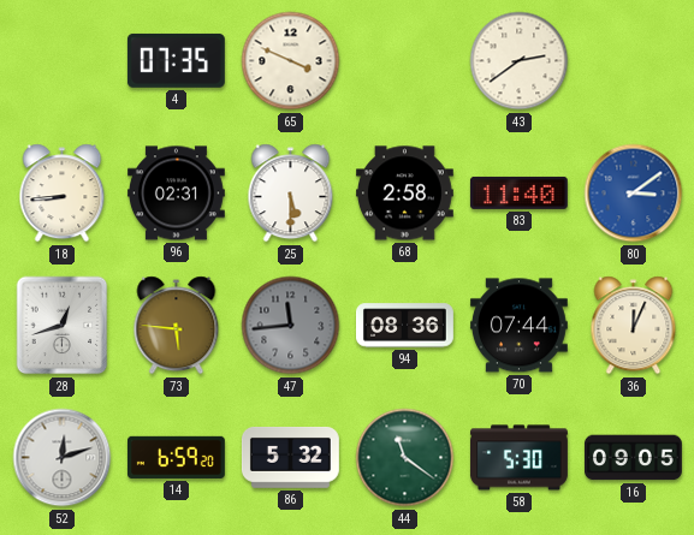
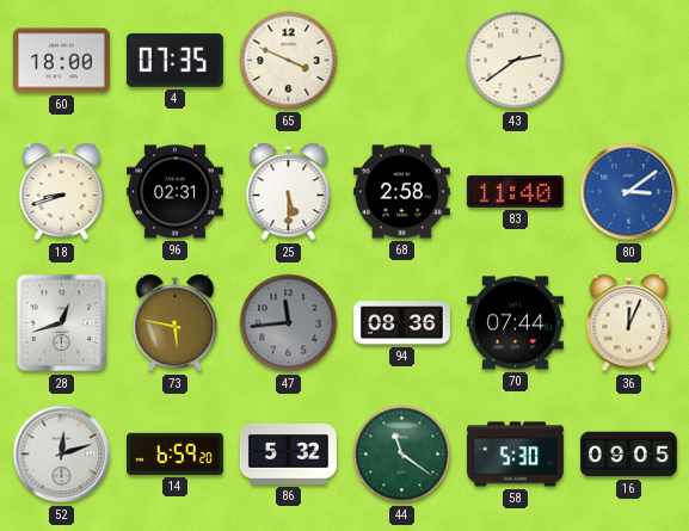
60: none -> 18:00 (61, 61)
18: 8:44 -> 8:42 (62, 192)
73: 5:46 -> 5:47 (176, 323)
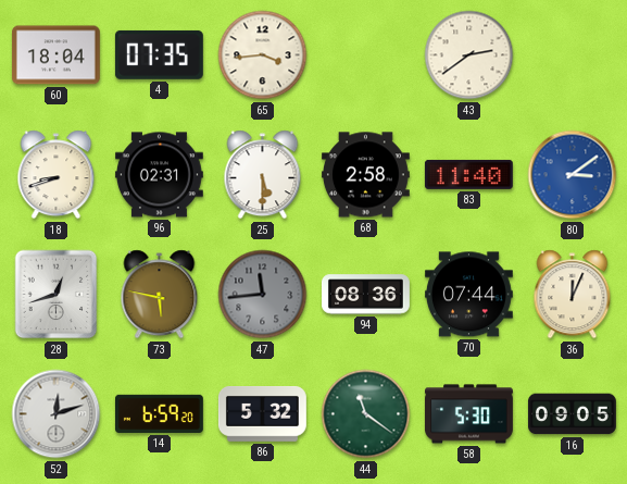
60: 18:00 -> 18:04 (55, 55)
65: 3:49 -> 3:44 (263, 55)
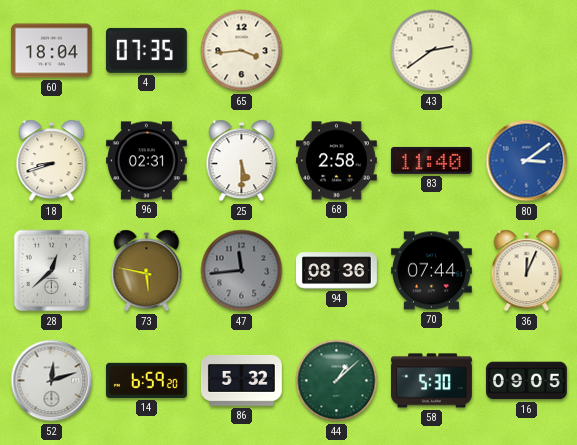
28: 12:42 -> 12:38 (52, 271)
44: 11:21 -> 1:08 (337, 381)
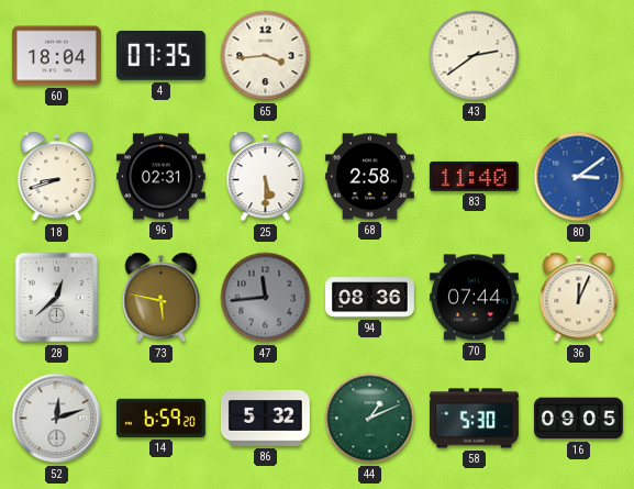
44: 1:08 -> 1:11 (370, 419)
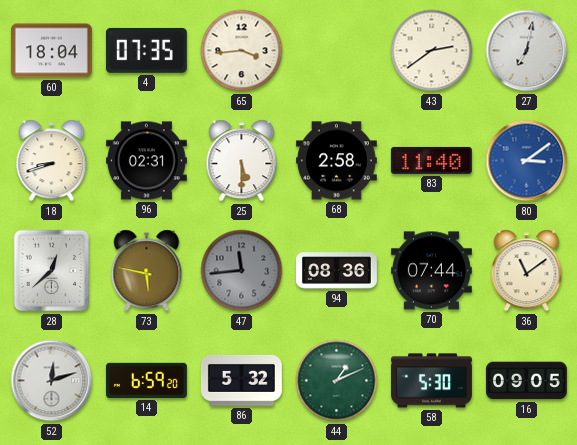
27: none -> 7:02 (527, 51)
36: 12:04 -> 11:09 (527, 271)
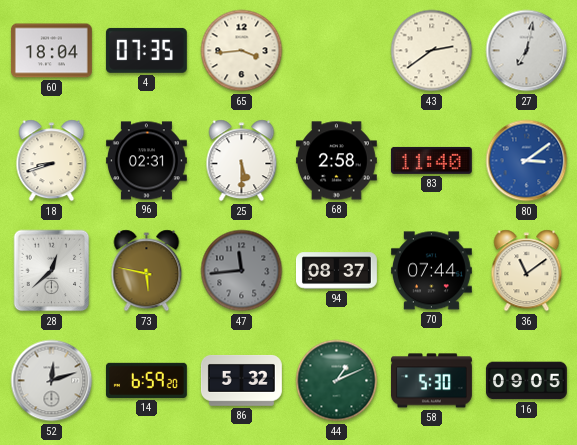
94: 08:36 -> 08:37 (337, 271)
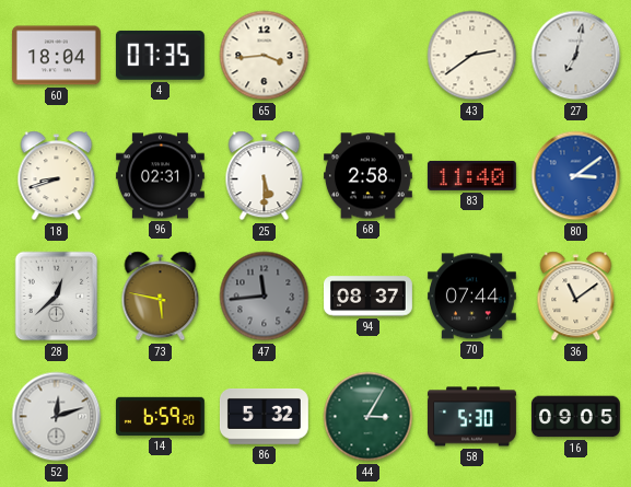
44: 1:11 -> 3:05 (369, 417)
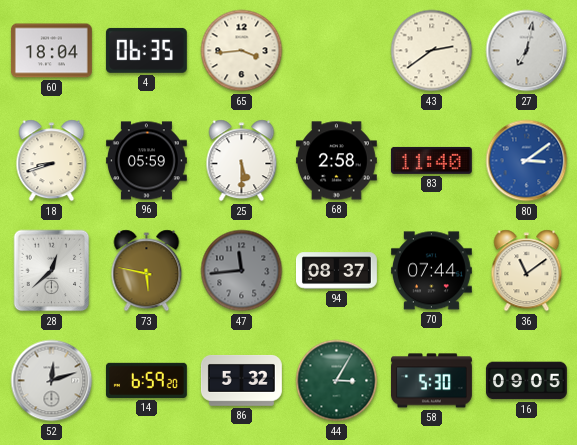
4: 07:35 -> 06:35 (146, 50)
96: 02:31 -> 05:59 (146, 161)
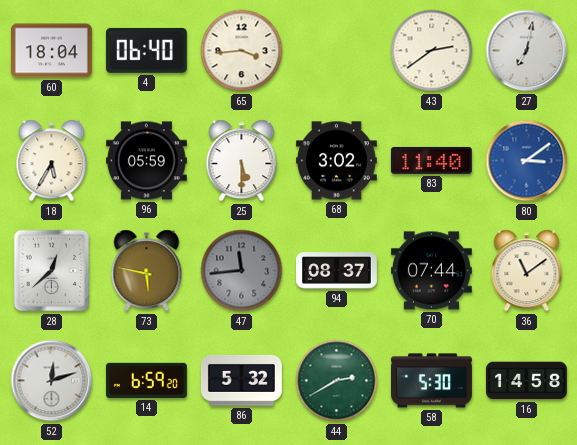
4: 06:35 -> 06:40 (146, 50)
18: 8:42 -> 5:35 (52, 161)
68: 2:58 -> 3:02 (336, 161)
44: 3:05 -> 2:40 (337, 381)
16: 09:05 -> 14:58 (526, 381)
